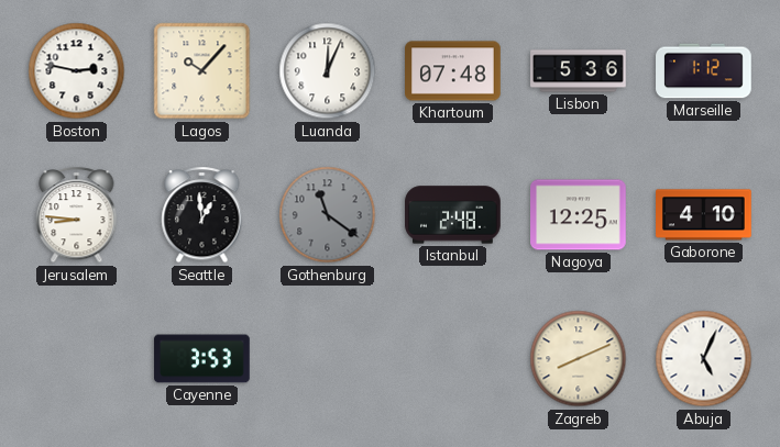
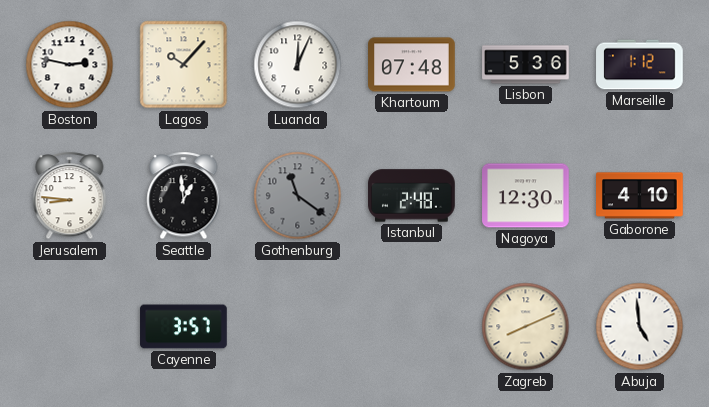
Nagoya: 12:25 -> 12:30 (526, 196)
Cayenne: 3:53 -> 3:57 (184, 327)
Abuja: 5:04 -> 4:59 (640, 327)
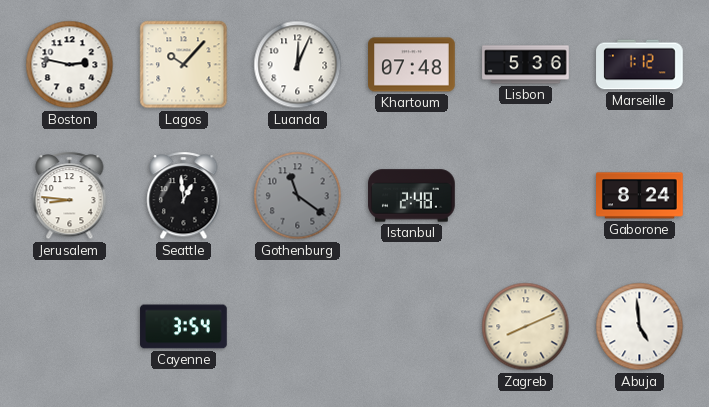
Nagoya: 12:30 -> none (526, 196)
Gaborone: 4:10 -> 8:24 (640, 196)
Cayenne: 3:57 -> 3:54 (184, 327)
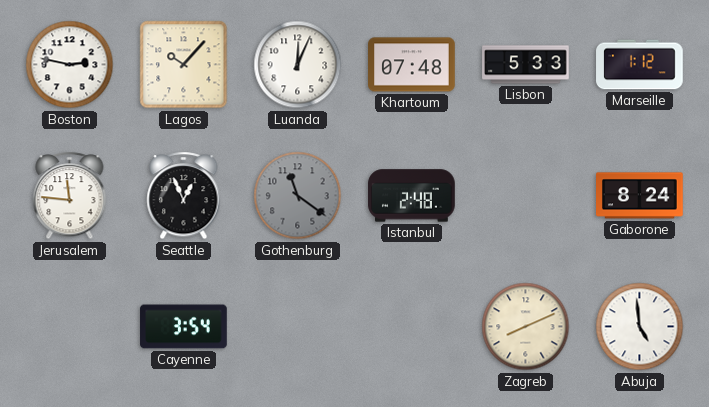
Lisbon: 5:36 -> 5:33 (526, 65)
Jerusalem: 8:46 -> 11:46 (70, 196)
Seattle: 12:59 -> 12:56 (184, 196)
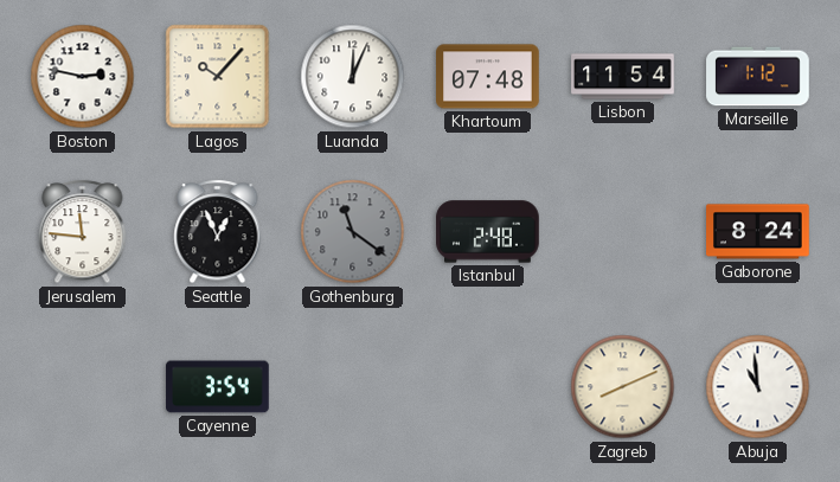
Lisbon: 5:33 -> 11:54 (623, 77)
Abuja: 4:59 -> 10:59 (758, 387)
